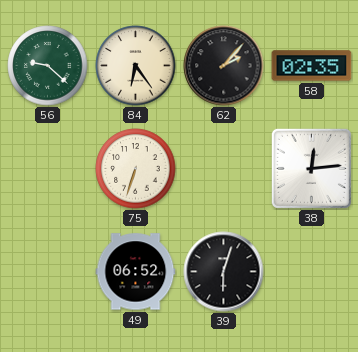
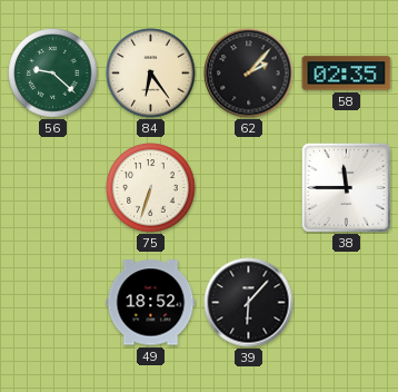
38: 12:14 -> 11:45 (346, 187)
49: 06:52 -> 18:52 (151, 303)
39: 6:03 -> 6:07 (249, 303)
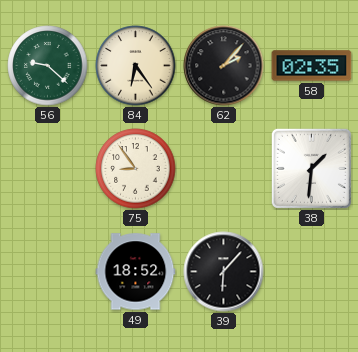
75: 6:33 -> 8:54 (136, 169)
38: 11:45 -> 1:31 (311, 168)
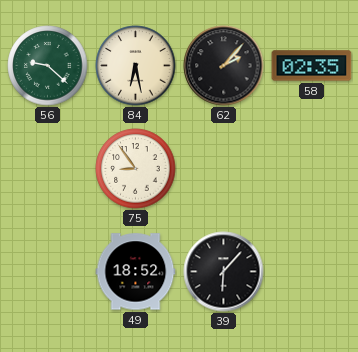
84: 6:24 -> 6:28 (136, 66)
38: 1:31 -> none (311, 168)
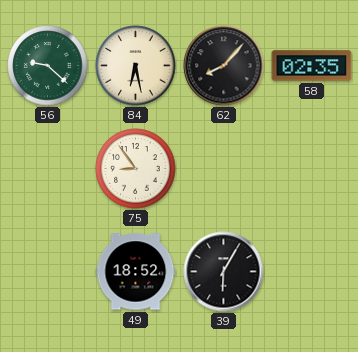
62: 2:07 -> 8:07 (224, 66)
39: 6:07 -> 6:05 (224, 272)
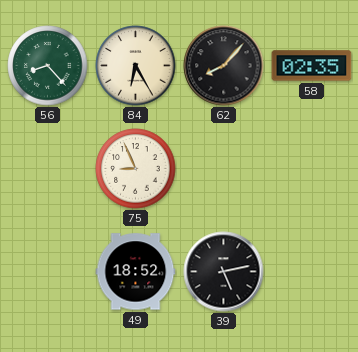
56: 9:22 -> 8:23 (48, 66)
84: 6:28 -> 6:25 (136, 66)
75: 8:54 -> 8:56 (136, 169)
39: 6:05 -> 5:13 (224, 272)
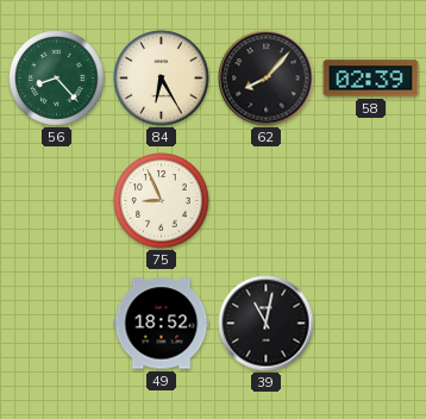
58: 02:35 -> 02:39 (371, 79)
39: 5:13 -> 11:02 (267, 324)
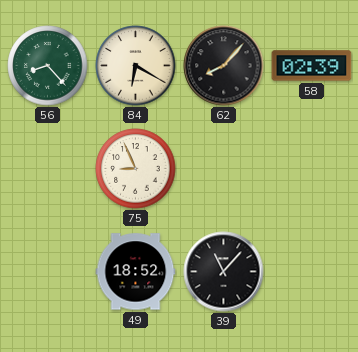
84: 6:25 -> 6:20 (136, 66)
39: 11:02 -> 11:07 (224, 272)
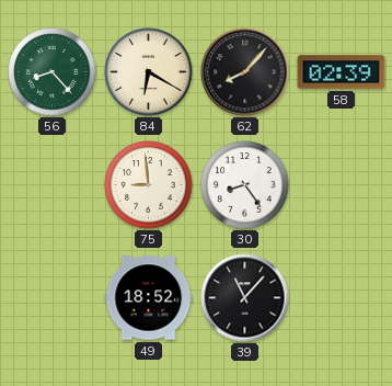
75: 8:56 -> 8:59 (149, 185)
30: none -> 8:24 (245, 185)
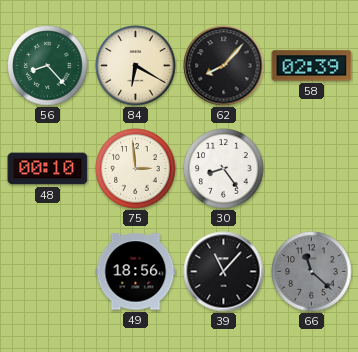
48: none -> 00:10 (48, 169)
75: 8:59 -> 2:59 (136, 169)
49: 18:52 -> 18:56 (136, 272)
66: none -> 11:22 (312, 272)
